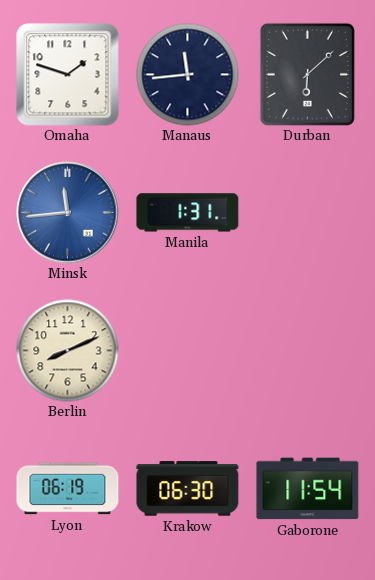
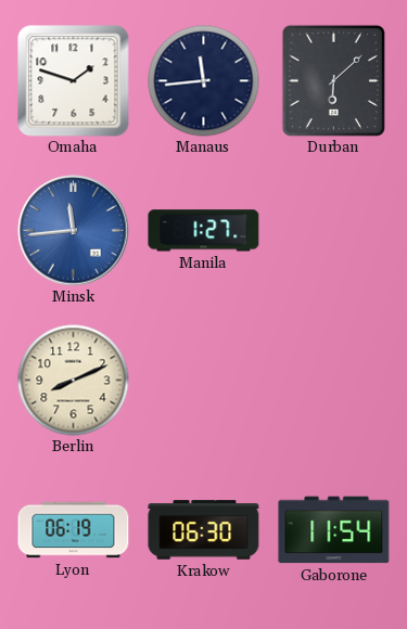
Manila: 1:31 -> 1:27 (204, 231)
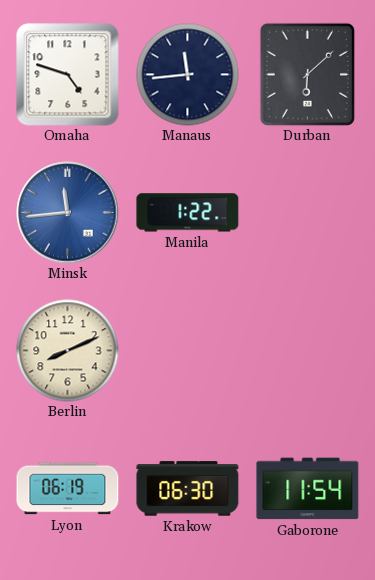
Omaha: 1:48 -> 4:48 (68, 75)
Manila: 1:27 -> 1:22 (188, 213)
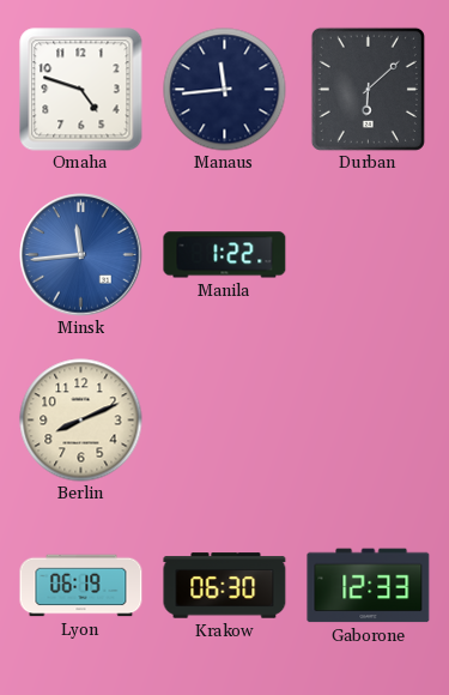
Gaborone: 11:54 -> 12:33 (369, 586)
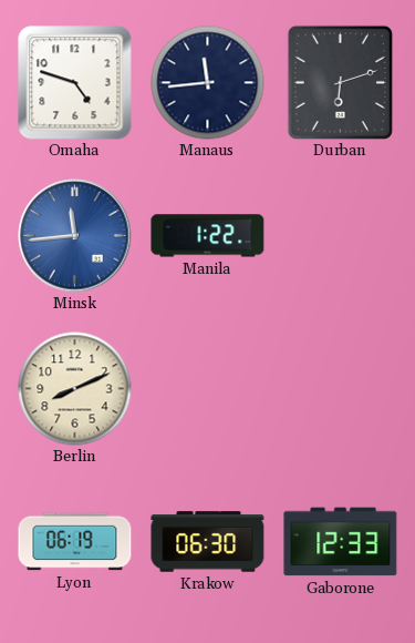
Durban: 6:08 -> 6:12 (340, 82)
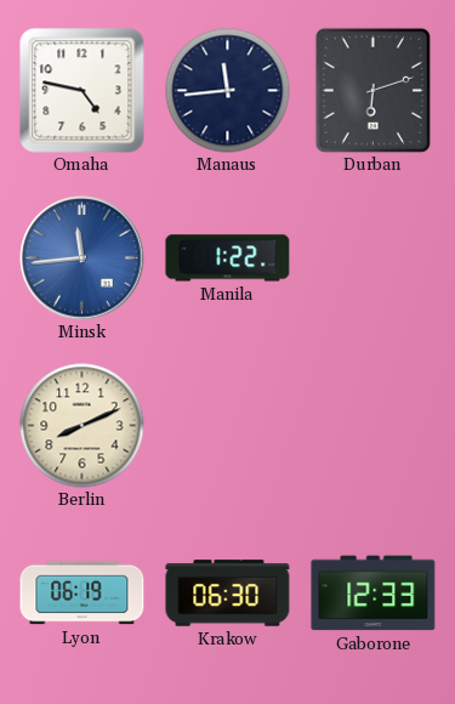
Omaha: 4:48 -> 4:47 (83, 91)
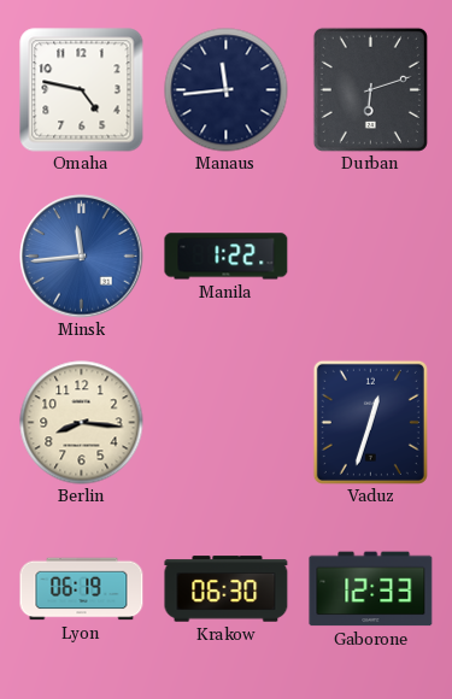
Berlin: 8:11 -> 8:16 (82, 423)
Vaduz: none -> 12:33 (370, 422)
